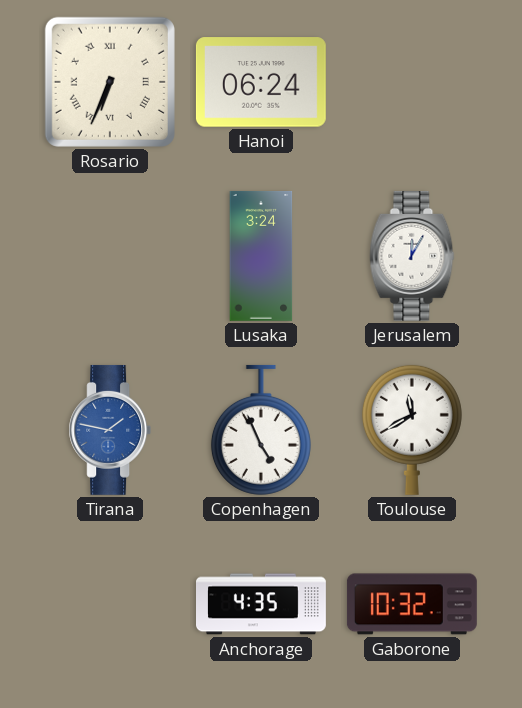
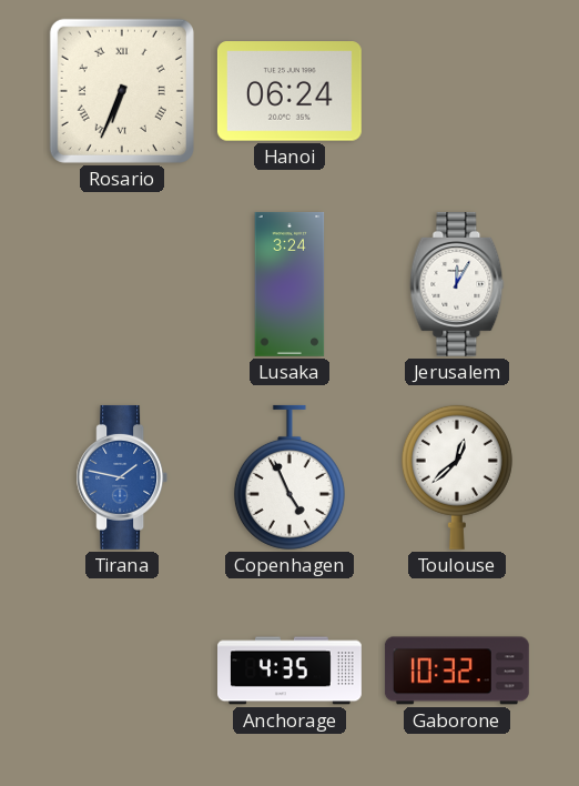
Toulouse: 11:40 -> 12:38 (457, 477)
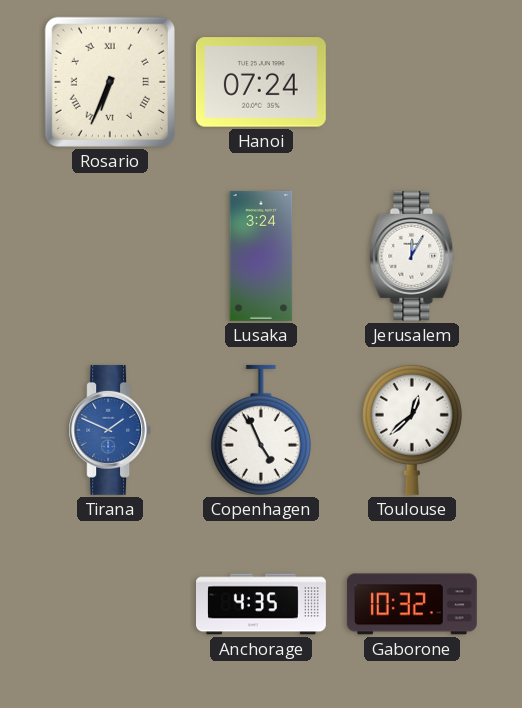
Hanoi: 06:24 -> 07:24 (261, 82)
Tirana: 1:47 -> 1:49 (110, 430)
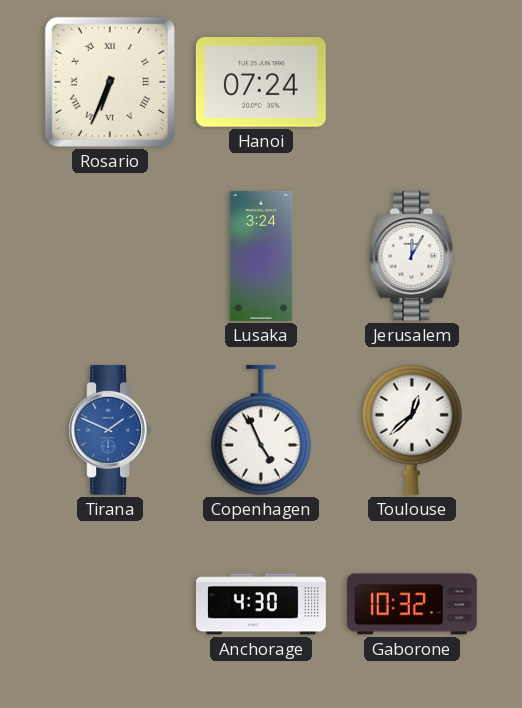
Anchorage: 4:35 -> 4:30 (262, 604)
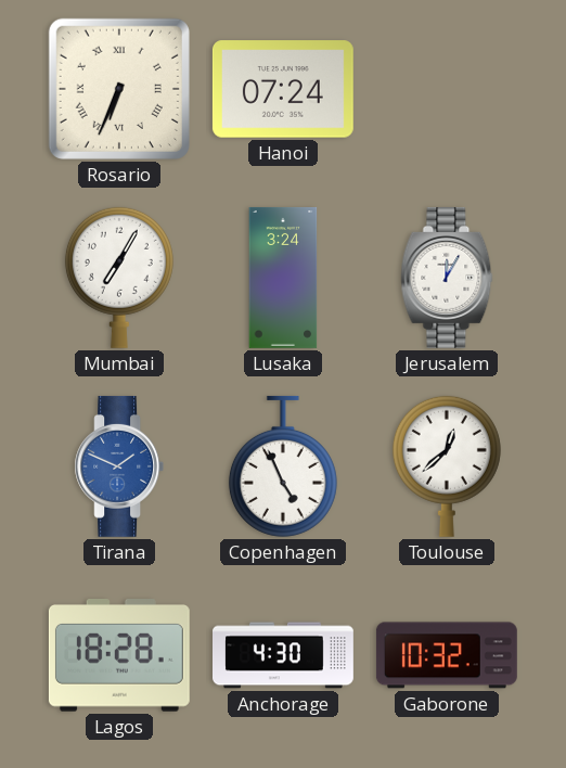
Mumbai: none -> 7:05 (119, 278)
Lagos: none -> 18:28 (119, 656)
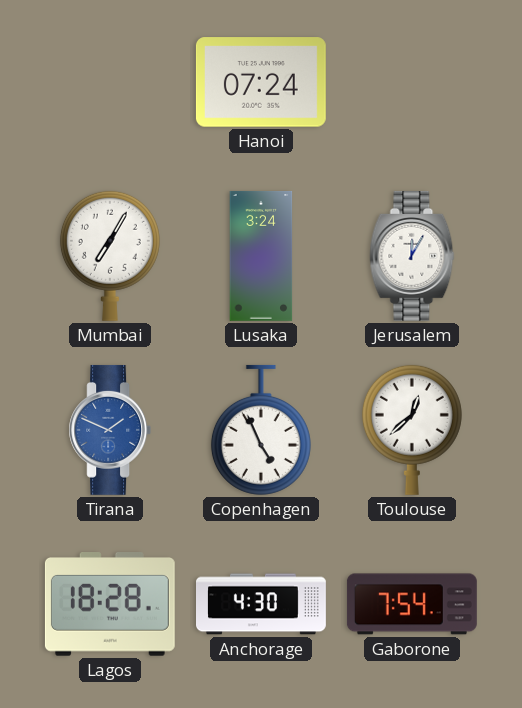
Rosario: 6:34 -> none (119, 89)
Gaborone: 10:32 -> 7:54 (412, 604)
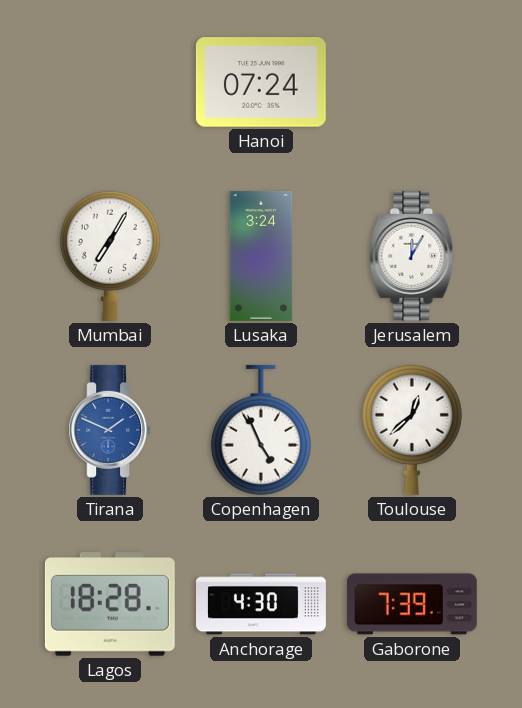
Gaborone: 7:54 -> 7:39 (412, 604)
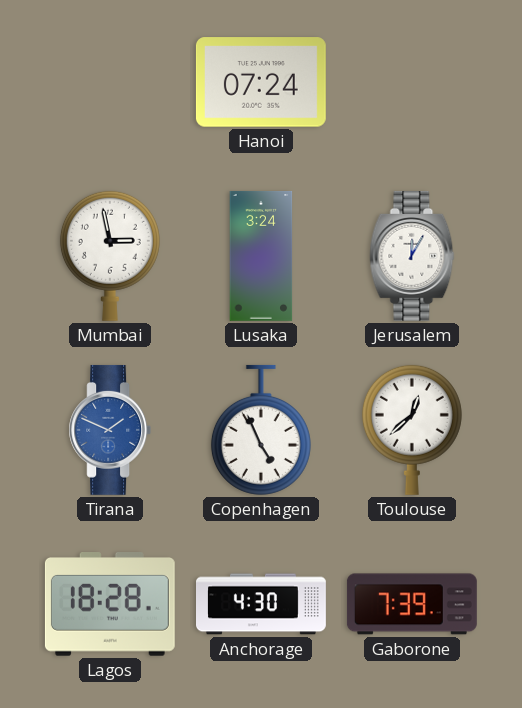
Mumbai: 7:05 -> 2:58 (110, 256)
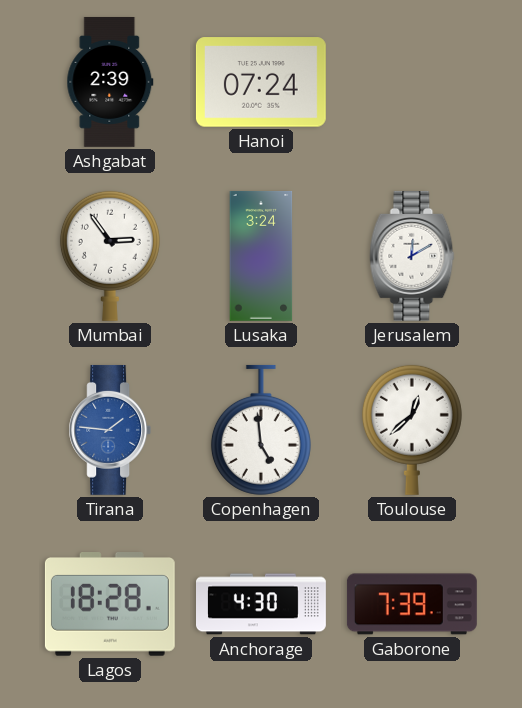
Ashgabat: none -> 2:39 (110, 82)
Mumbai: 2:58 -> 2:54 (110, 256)
Jerusalem: 12:05 -> 12:10 (412, 256)
Tirana: 1:49 -> 1:46 (110, 430)
Copenhagen: 4:56 -> 4:59 (261, 430)
